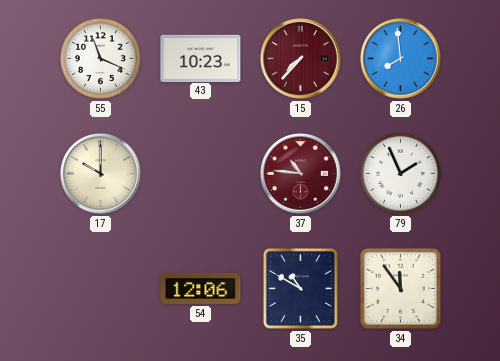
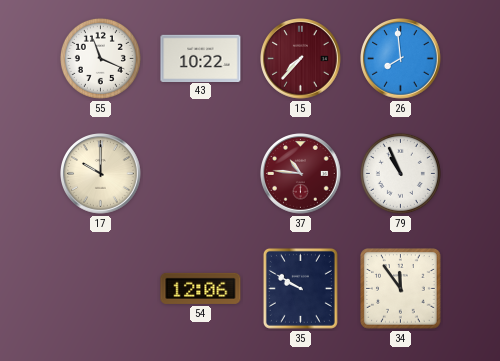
43: 10:23 -> 10:22 (201, 58)
79: 1:56 -> 10:56 (400, 173)
35: 10:50 -> 9:50 (300, 288)
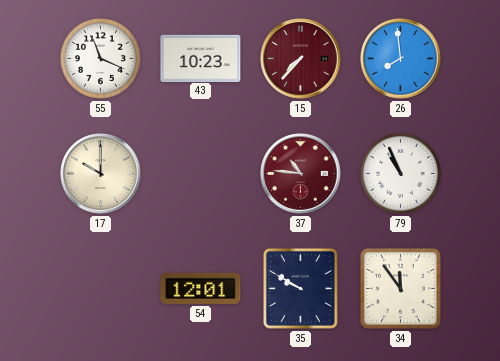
43: 10:22 -> 10:23 (201, 58)
54: 12:06 -> 12:01 (201, 288)
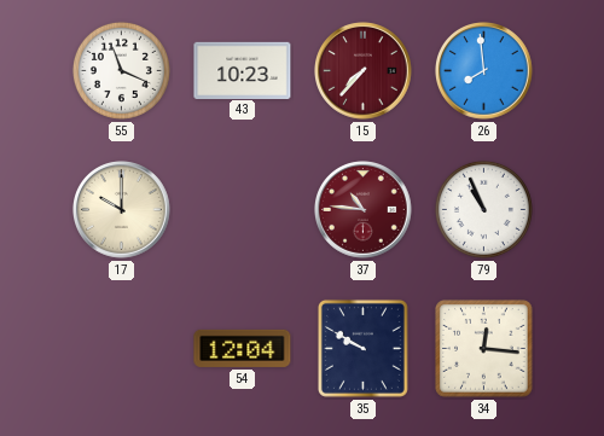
54: 12:01 -> 12:04 (243, 348)
34: 11:54 -> 12:16 (484, 349)
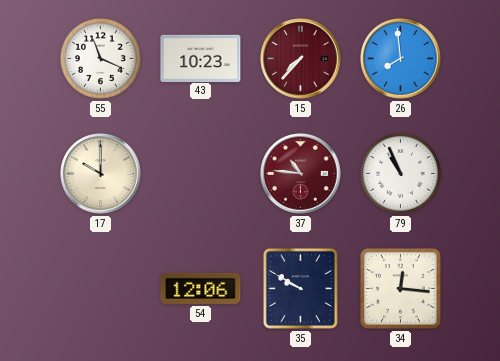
54: 12:04 -> 12:06 (201, 288)
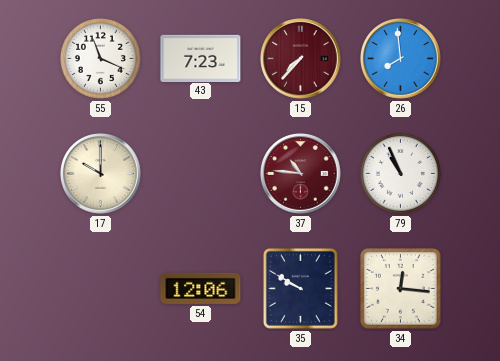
43: 10:23 -> 7:23 (201, 58)
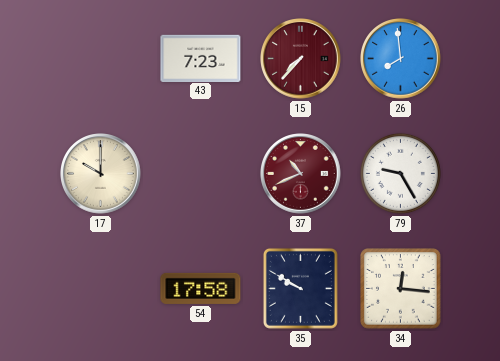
55: 11:19 -> none (100, 58)
37: 10:46 -> 10:41 (301, 174)
79: 10:56 -> 9:25 (400, 173)
54: 12:06 -> 17:58 (201, 288)
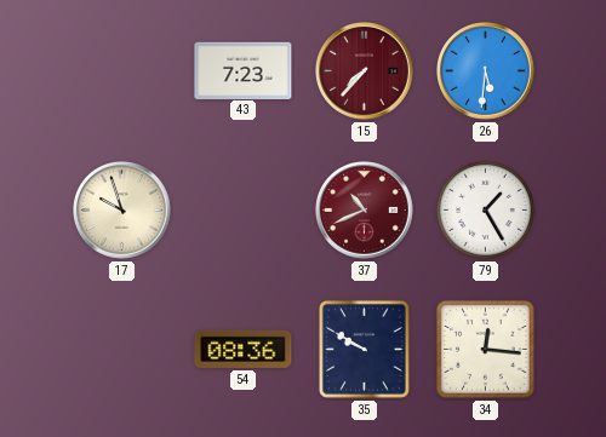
26: 7:59 -> 5:31 (486, 71)
17: 10:00 -> 9:57 (122, 211)
79: 9:25 -> 1:25 (485, 209)
54: 17:58 -> 08:36 (244, 349)
